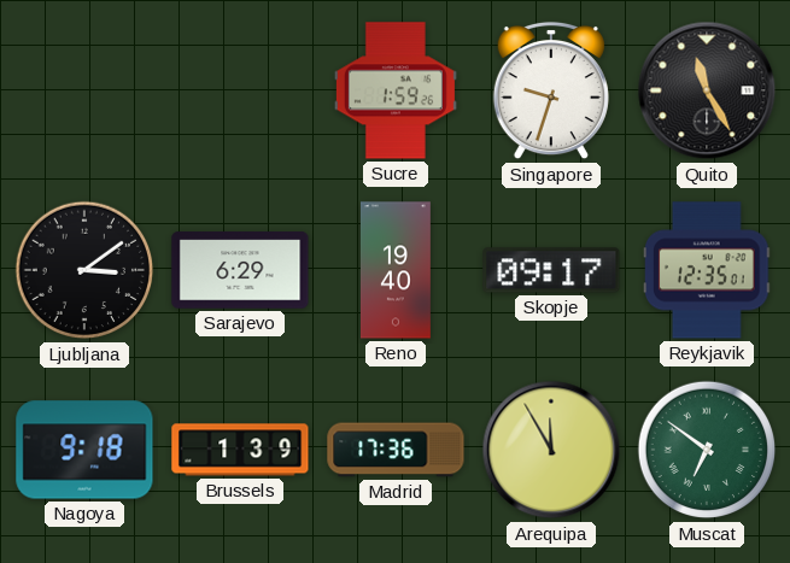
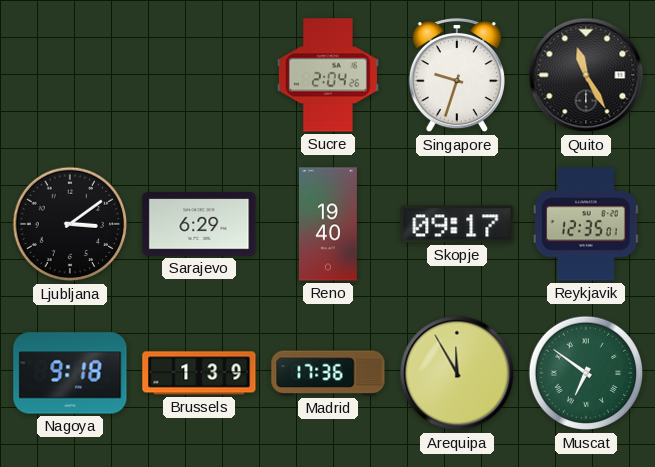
Sucre: 1:59 -> 2:04 (328, 75)
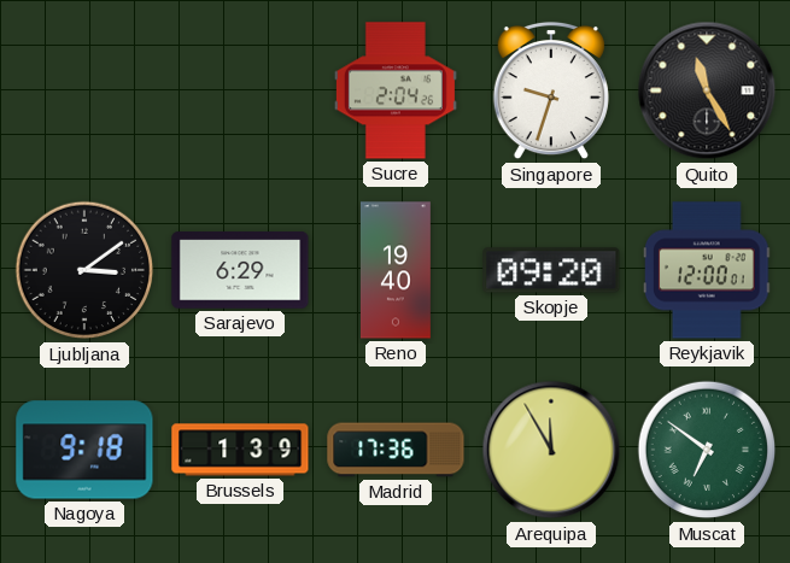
Skopje: 09:17 -> 09:20 (551, 270)
Reykjavik: 12:35 -> 12:00 (707, 270)
